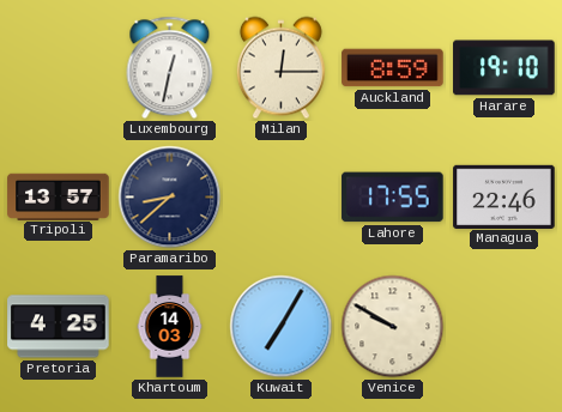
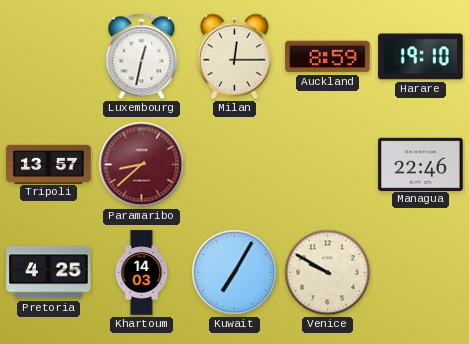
Paramaribo dial: navy -> burgundy (142, 165)
Lahore: 17:55 -> none (393, 198)
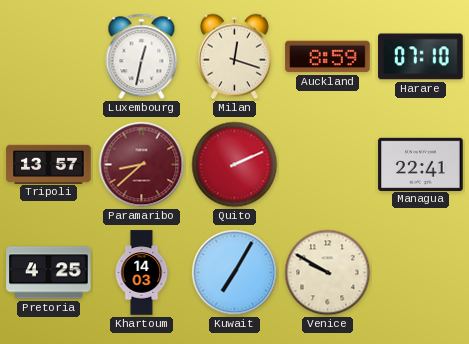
Milan: 12:15 -> 12:18 (234, 57)
Harare: 19:10 -> 07:10 (421, 57)
Quito: none -> 2:11 (235, 165)
Managua: 22:46 -> 22:41 (421, 164)
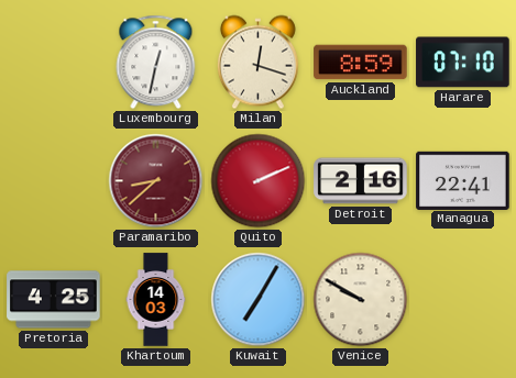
Tripoli: 13:57 -> none (49, 164)
Detroit: none -> 2:16 (361, 181)
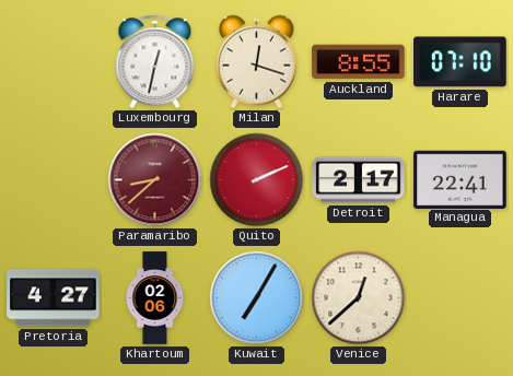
Auckland: 8:59 -> 8:55 (359, 62)
Detroit: 2:16 -> 2:17 (359, 180)
Pretoria: 4:25 -> 4:27 (54, 298)
Khartoum: 14:03 -> 02:06 (155, 298)
Venice: 9:50 -> 12:38 (359, 298)
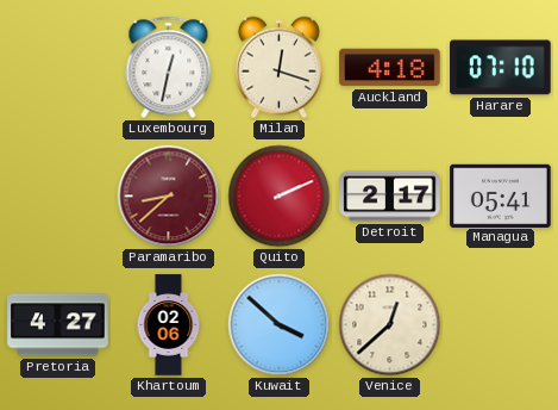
Auckland: 8:55 -> 4:18 (390, 68)
Managua: 22:41 -> 05:41 (501, 195)
Kuwait: 7:05 -> 3:52 (280, 325)
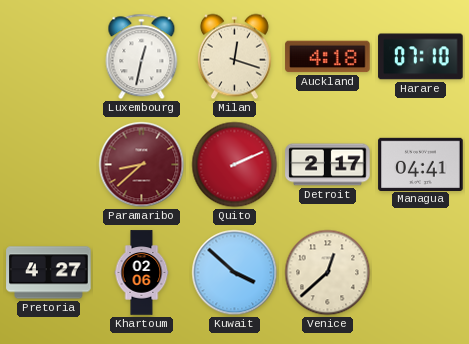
Managua: 05:41 -> 04:41 (421, 164)
